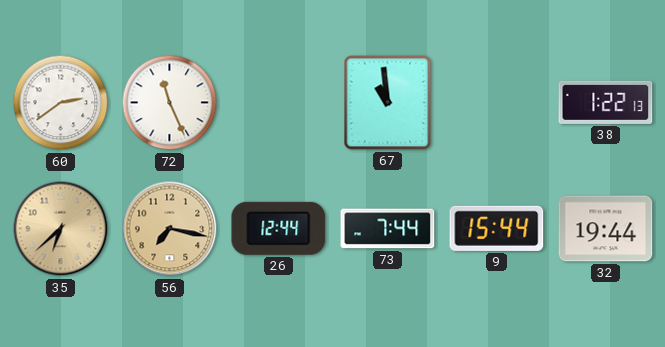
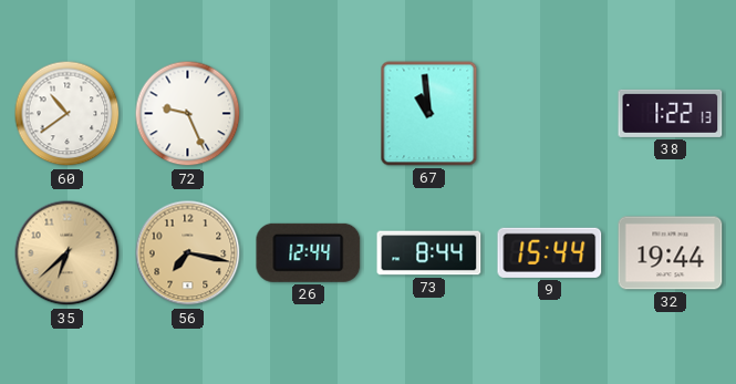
60: 2:39 -> 10:39 (68, 114)
72: 11:26 -> 9:26 (188, 114)
73: 7:44 -> 8:44 (429, 253)
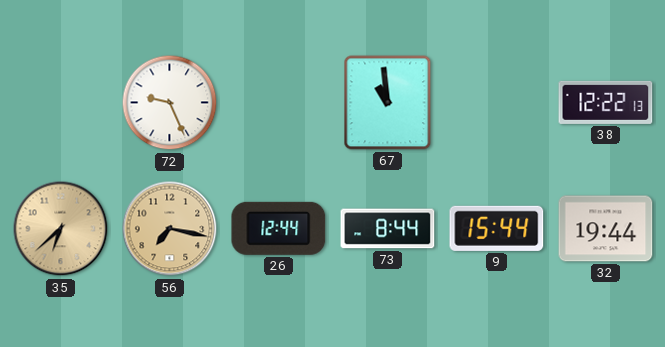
60: 10:39 -> none (68, 114)
38: 1:22 -> 12:22 (606, 102)
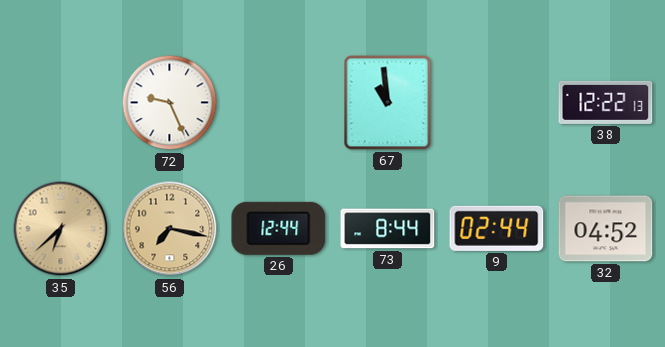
9: 15:44 -> 02:44 (497, 228)
32: 19:44 -> 04:52 (606, 229)
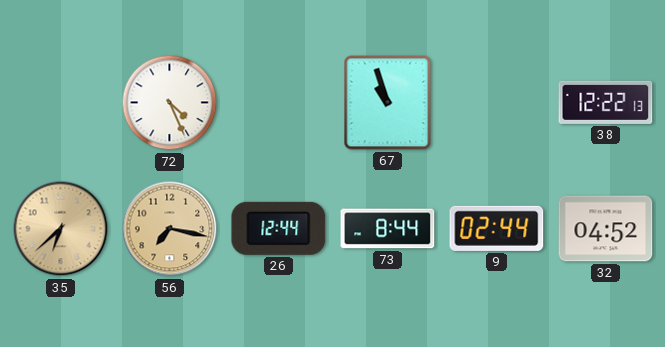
72: 9:26 -> 4:26 (170, 103)
67: 10:59 -> 10:57 (388, 103)
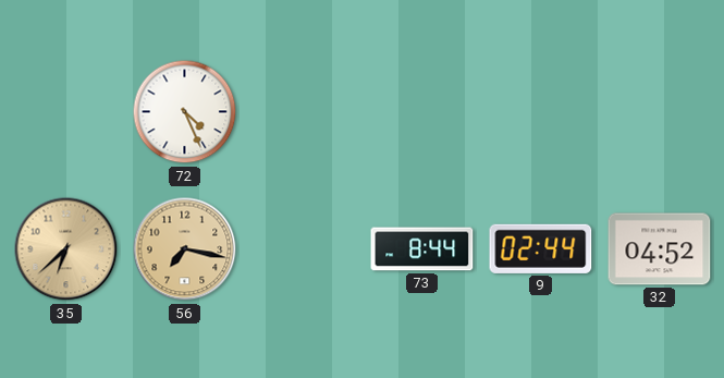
67: 10:57 -> none (388, 103)
38: 12:22 -> none (606, 102)
26: 12:44 -> none (279, 228)
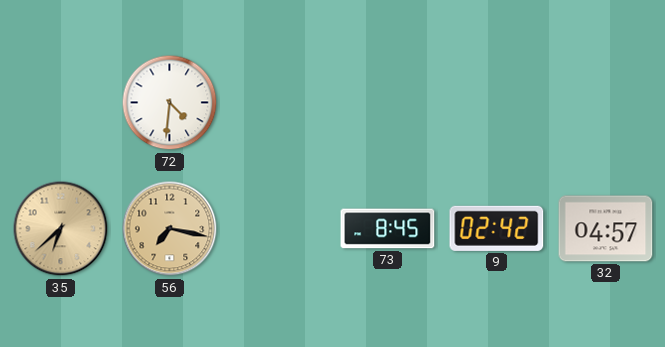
72: 4:26 -> 4:31 (170, 103)
73: 8:44 -> 8:45 (388, 229)
9: 02:44 -> 02:42 (497, 228)
32: 04:52 -> 04:57 (606, 229)
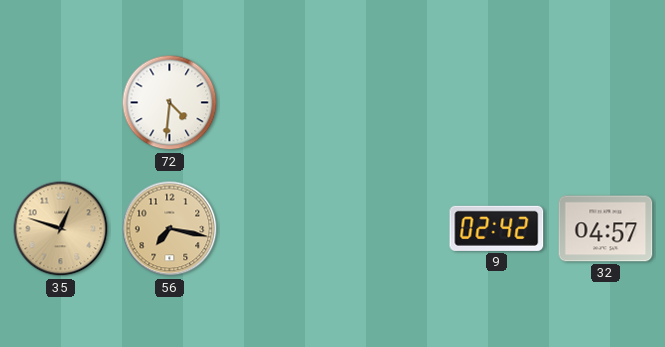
35: 6:38 -> 12:48 (61, 229)
73: 8:45 -> none (388, 229)
